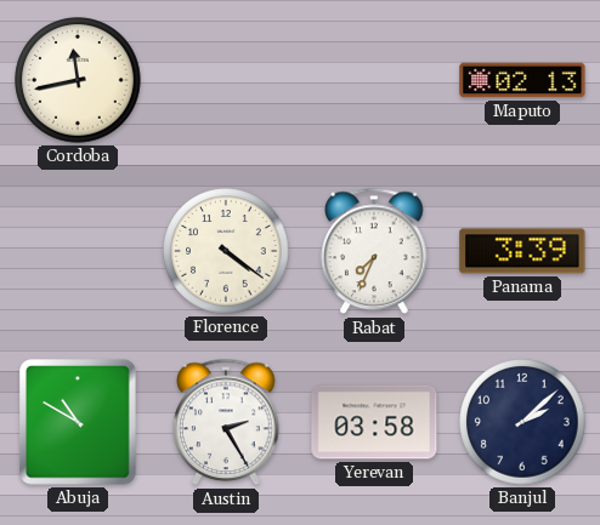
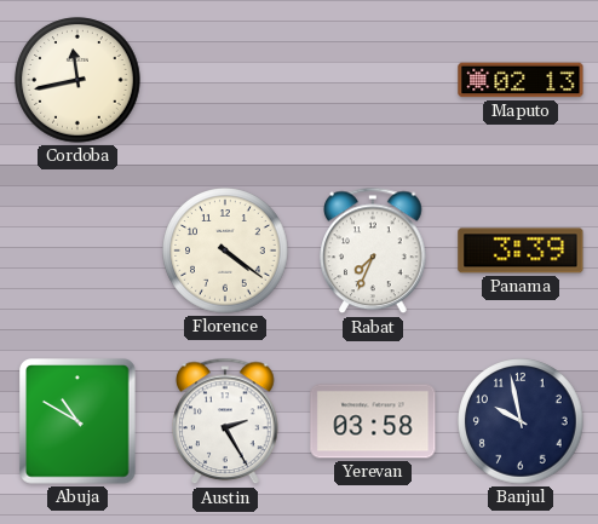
Banjul: 2:08 -> 9:58 (521, 421)
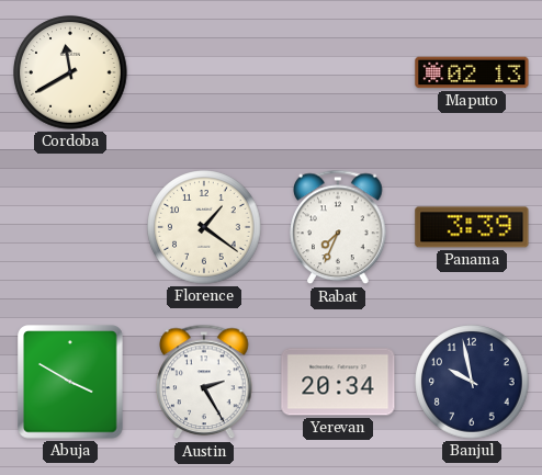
Cordoba: 11:43 -> 11:40 (70, 72)
Florence: 4:21 -> 1:21 (204, 227)
Abuja: 10:50 -> 3:50 (70, 382)
Yerevan: 03:58 -> 20:34 (338, 382)
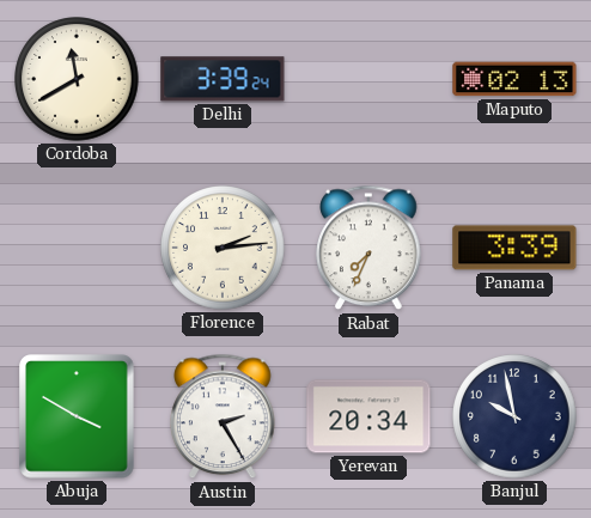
Delhi: none -> 3:39 (223, 79)
Florence: 1:21 -> 2:14 (223, 248)
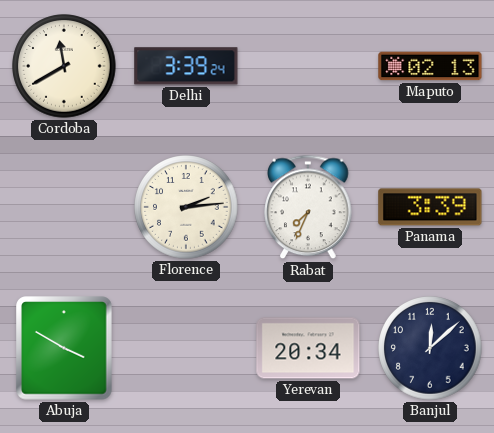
Austin: 2:25 -> none (223, 416)
Banjul: 9:58 -> 12:08 (430, 348)
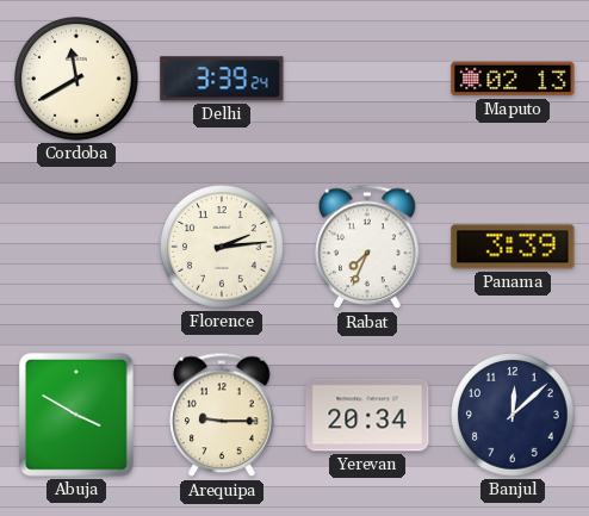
Arequipa: none -> 9:15 (222, 415)
